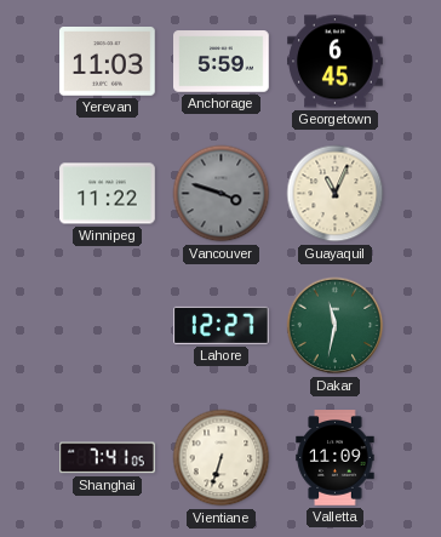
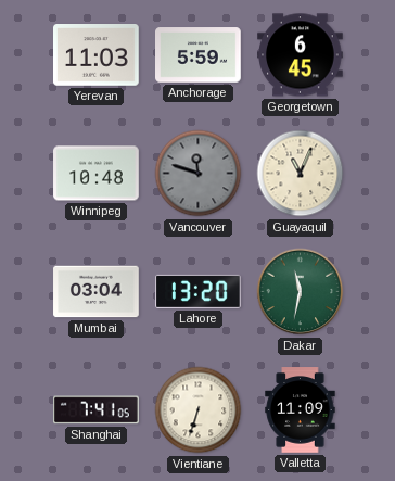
Winnipeg: 11:22 -> 10:48 (97, 174)
Vancouver: 3:48 -> 11:48 (199, 174)
Mumbai: none -> 03:04 (97, 292)
Lahore: 12:27 -> 13:20 (199, 291)
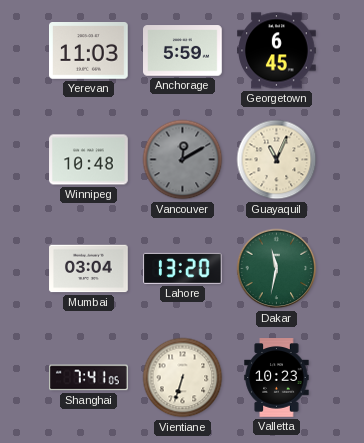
Vancouver: 11:48 -> 12:10 (183, 160)
Valletta: 11:09 -> 10:23 (277, 378)
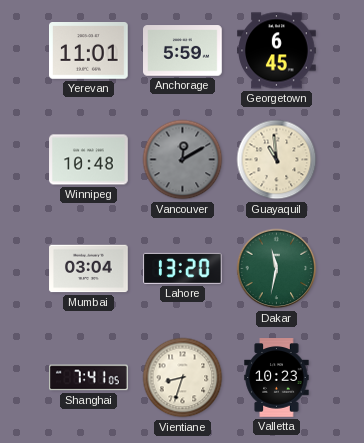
Yerevan: 11:03 -> 11:01 (89, 51)
Guayaquil: 11:04 -> 10:59 (277, 160)
Vientiane: 6:33 -> 8:33 (183, 378)
